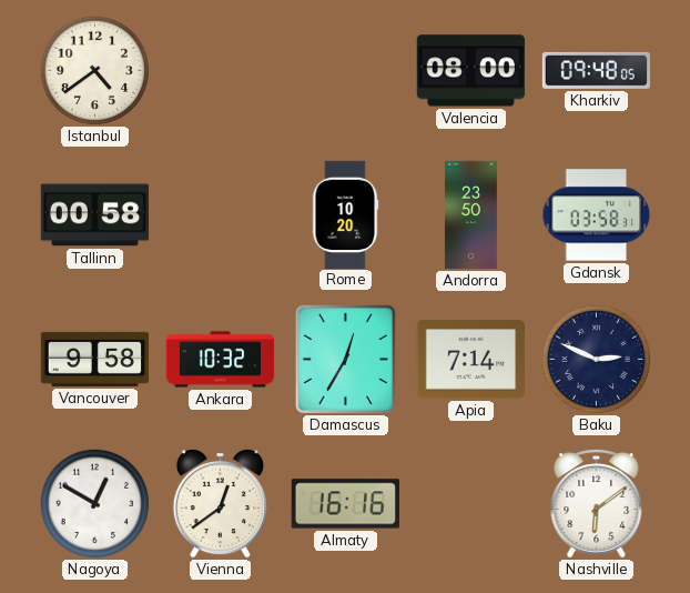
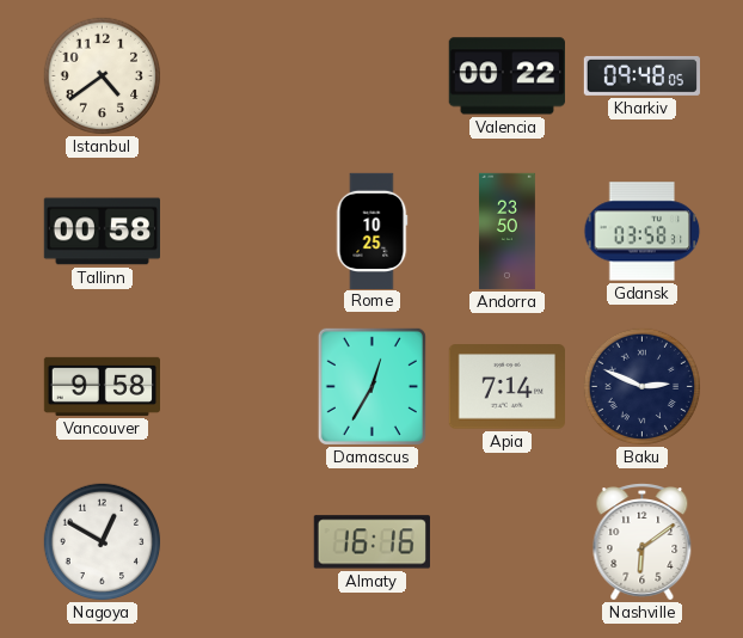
Valencia: 08:00 -> 00:22 (506, 76)
Rome: 10:20 -> 10:25 (371, 231)
Ankara: 10:32 -> none (221, 360)
Vienna: 12:39 -> none (220, 503)
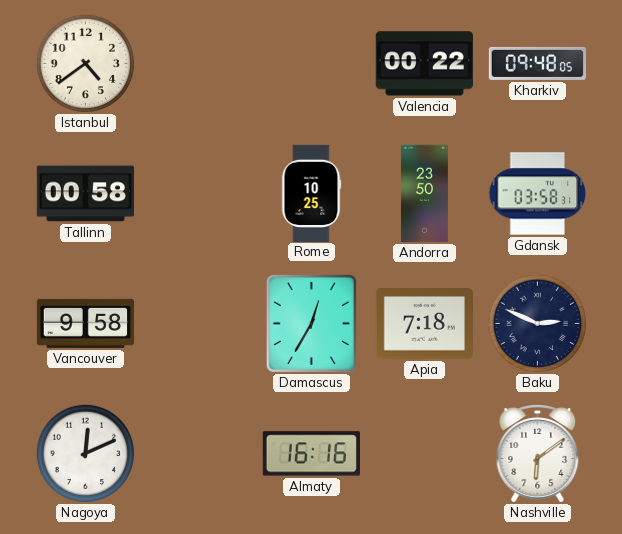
Apia: 7:14 -> 7:18 (424, 324)
Nagoya: 12:50 -> 12:11 (86, 454)
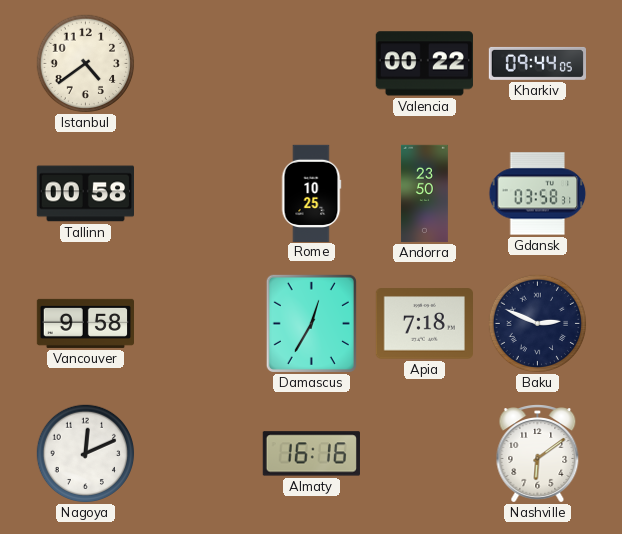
Kharkiv: 09:48 -> 09:44 (537, 63)
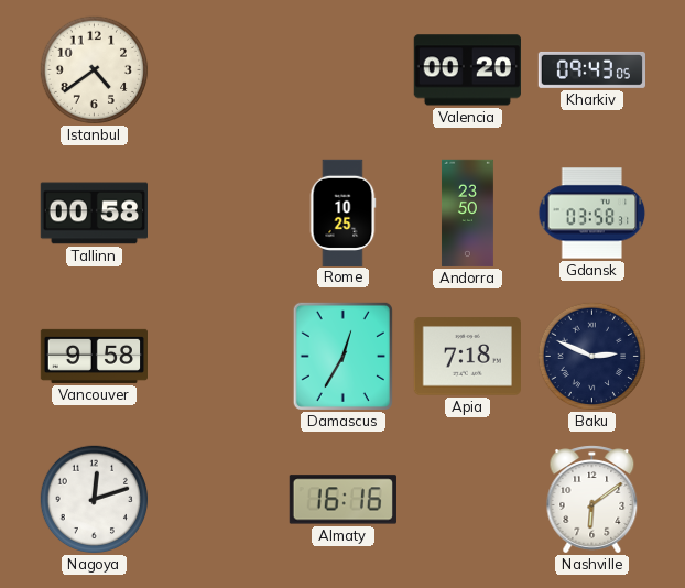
Valencia: 00:22 -> 00:20 (467, 70)
Kharkiv: 09:44 -> 09:43 (591, 69)
Nagoya: 12:11 -> 12:12 (95, 500)
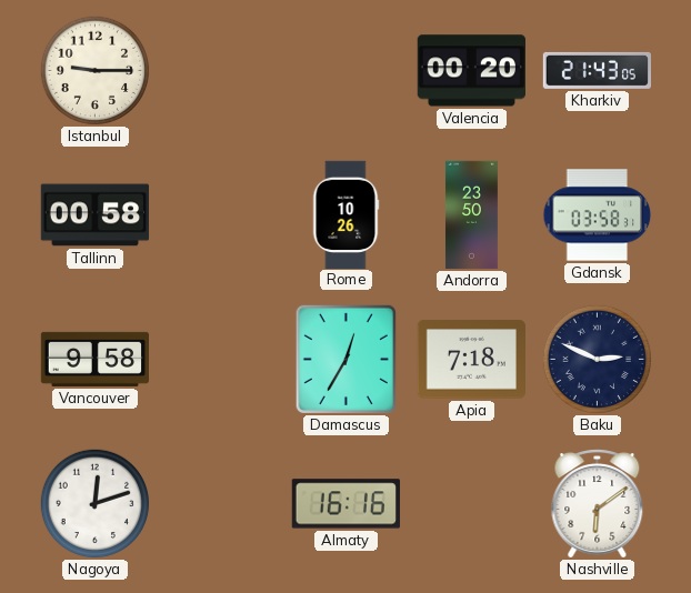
Istanbul: 4:39 -> 9:15 (96, 71)
Kharkiv: 09:43 -> 21:43 (597, 70)
Rome: 10:25 -> 10:26 (345, 214)
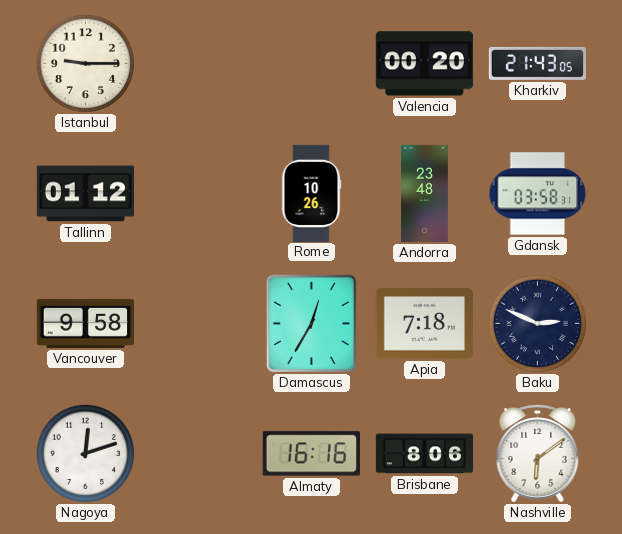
Tallinn: 00:58 -> 01:12 (85, 194)
Andorra: 23:50 -> 23:48 (424, 194)
Brisbane: none -> 8:06 (425, 454)
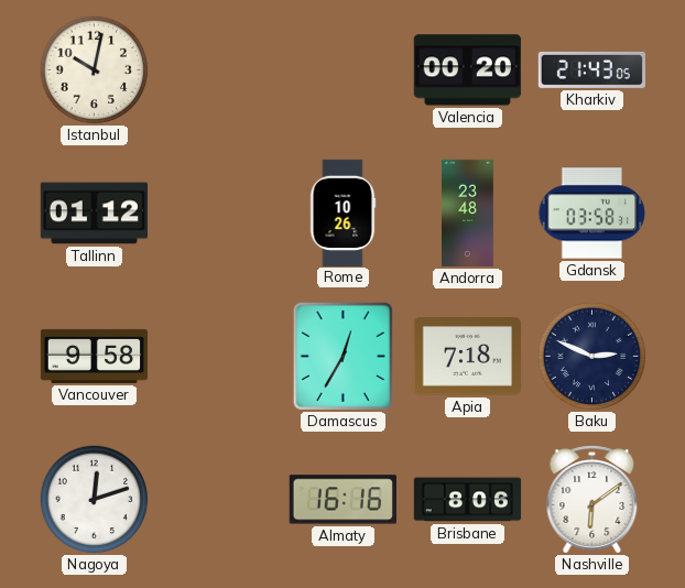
Istanbul: 9:15 -> 10:02 (95, 70)
